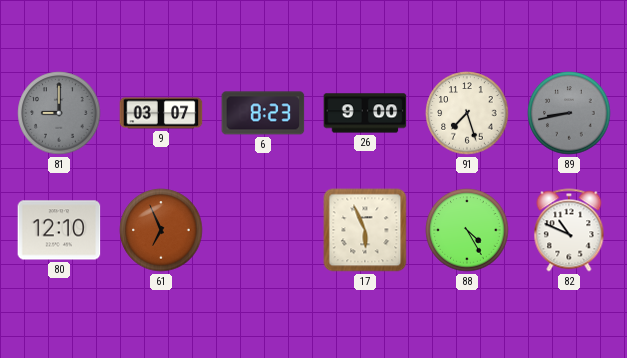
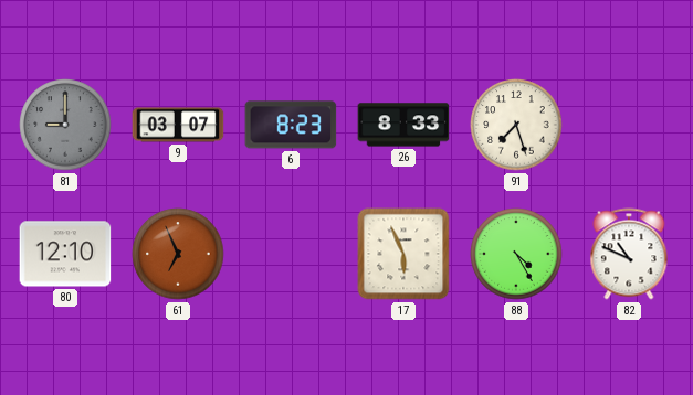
26: 9:00 -> 8:33 (403, 125)
89: 8:43 -> none (569, 113)
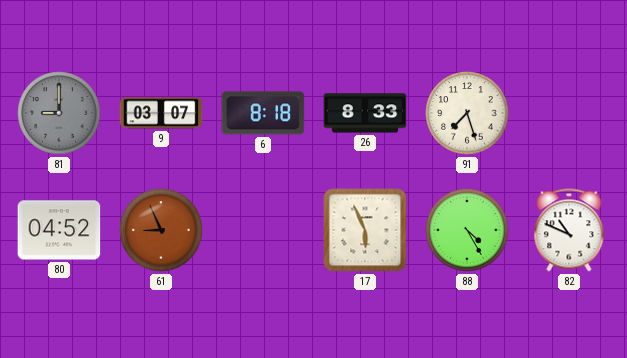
6: 8:23 -> 8:18 (263, 113)
80: 12:10 -> 04:52 (59, 230)
61: 6:56 -> 8:56 (161, 230)
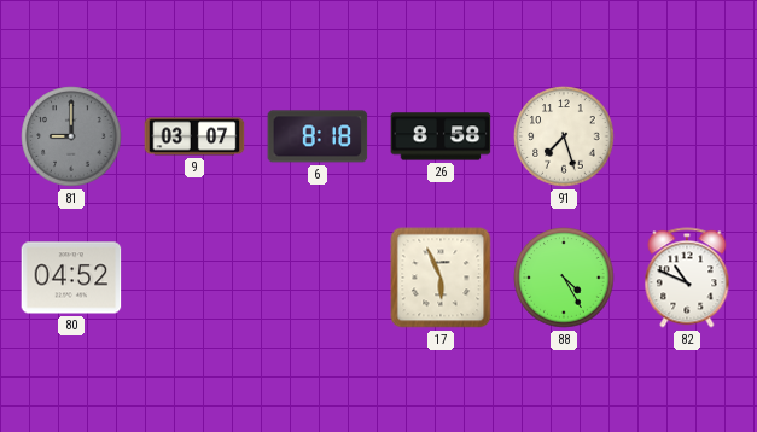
26: 8:33 -> 8:58 (441, 136)
61: 8:56 -> none (161, 230)
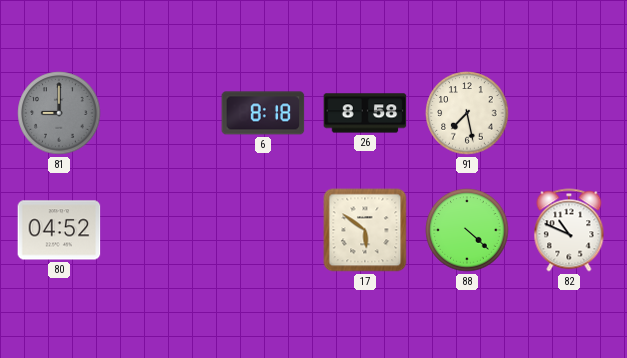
9: 03:07 -> none (194, 136)
91: 7:27 -> 7:28 (467, 113)
17: 5:56 -> 5:51 (365, 230)
88: 4:25 -> 4:22 (467, 230)
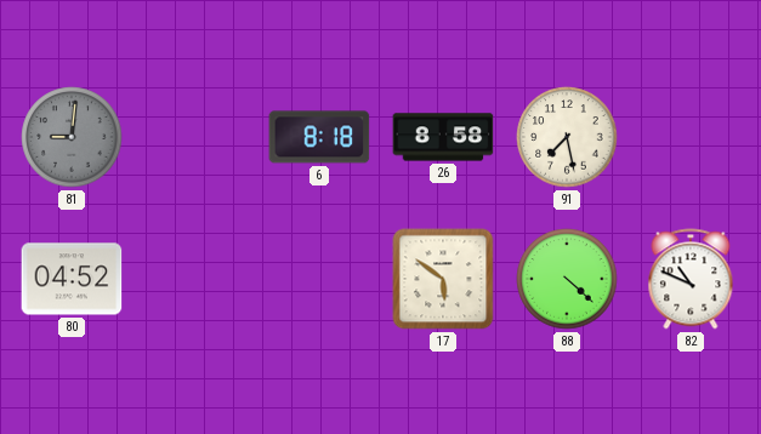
81: 9:00 -> 9:01 (72, 137)
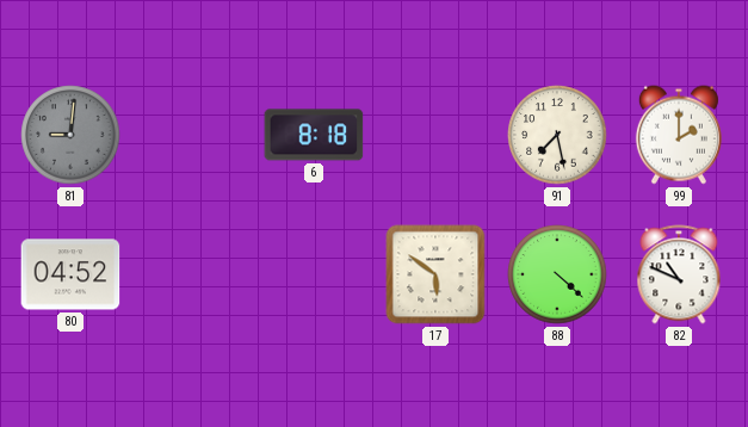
26: 8:58 -> none (443, 137)
99: none -> 2:00 (679, 135)
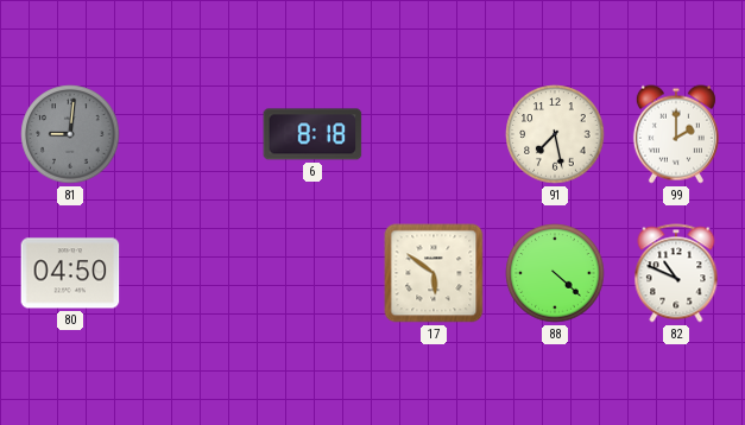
80: 04:52 -> 04:50 (70, 273)
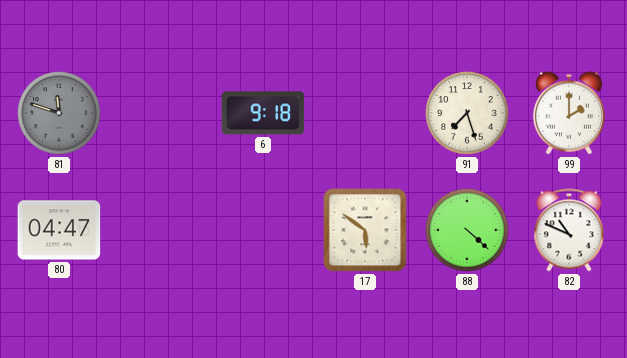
81: 9:01 -> 11:48 (59, 113)
6: 8:18 -> 9:18 (263, 113)
91: 7:28 -> 7:27 (467, 113)
80: 04:50 -> 04:47 (59, 230)
